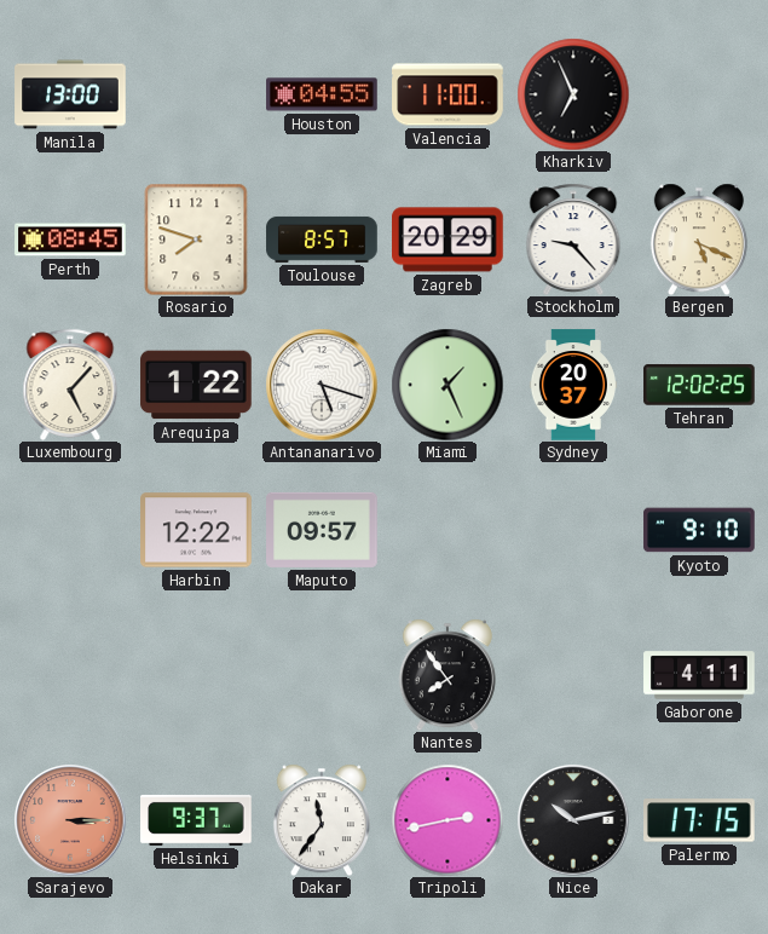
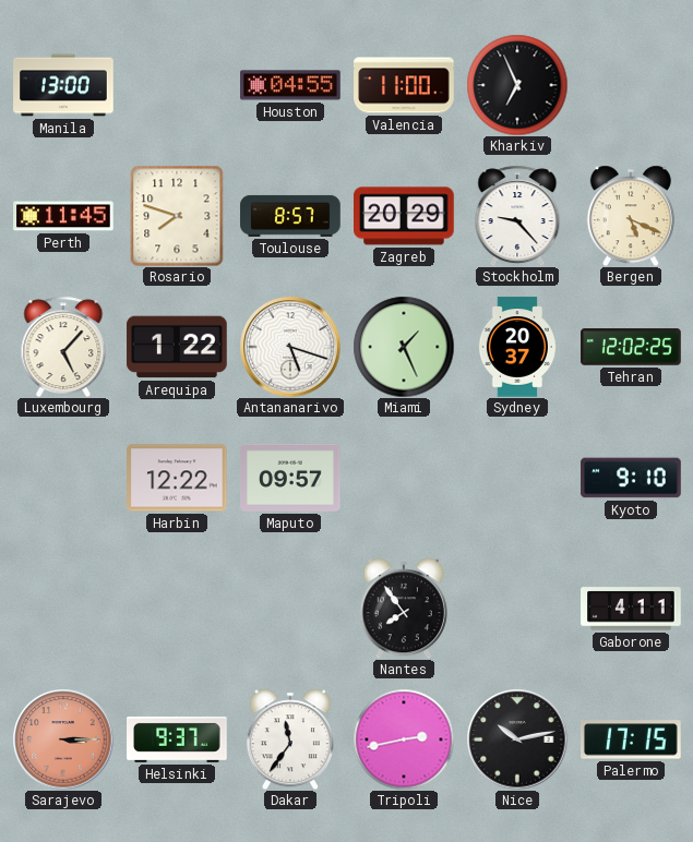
Perth: 08:45 -> 11:45 (63, 216)
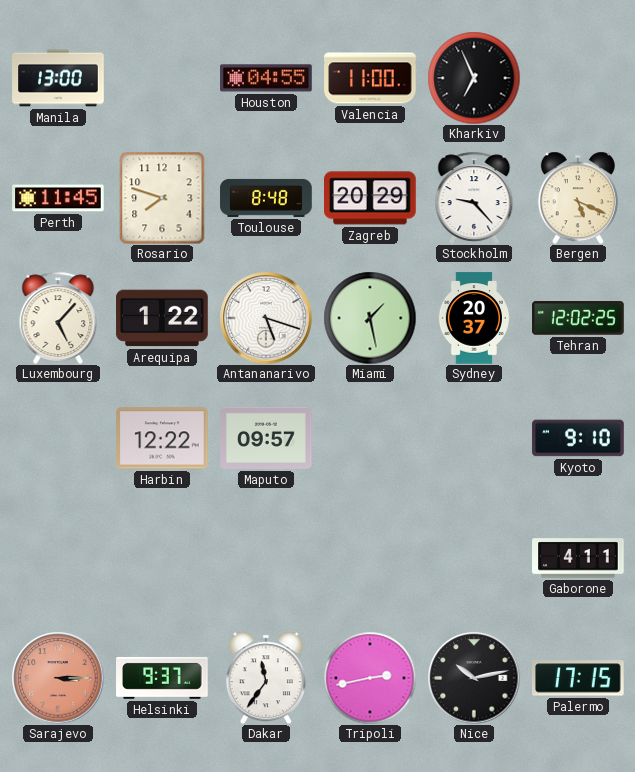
Toulouse: 8:57 -> 8:48 (266, 198)
Miami: 1:26 -> 1:28 (370, 318)
Nantes: 7:54 -> none (404, 609)
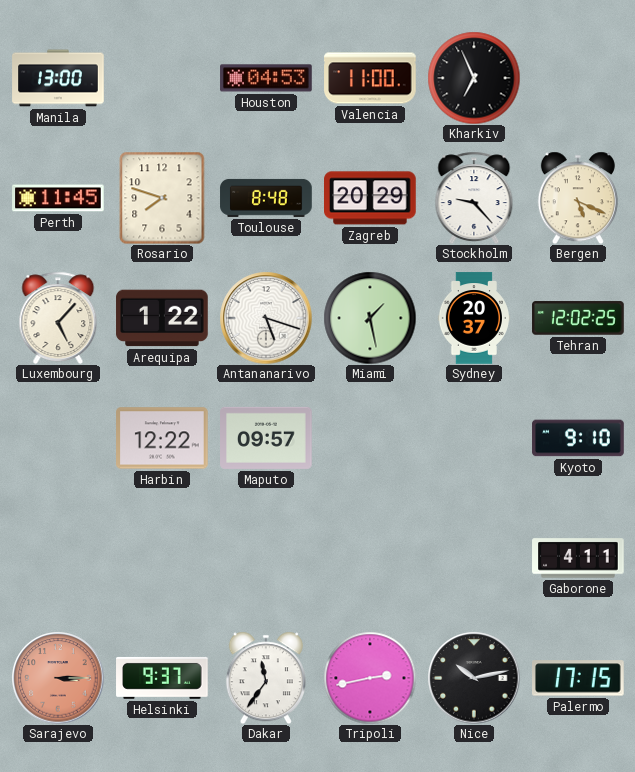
Houston: 04:55 -> 04:53 (266, 78)
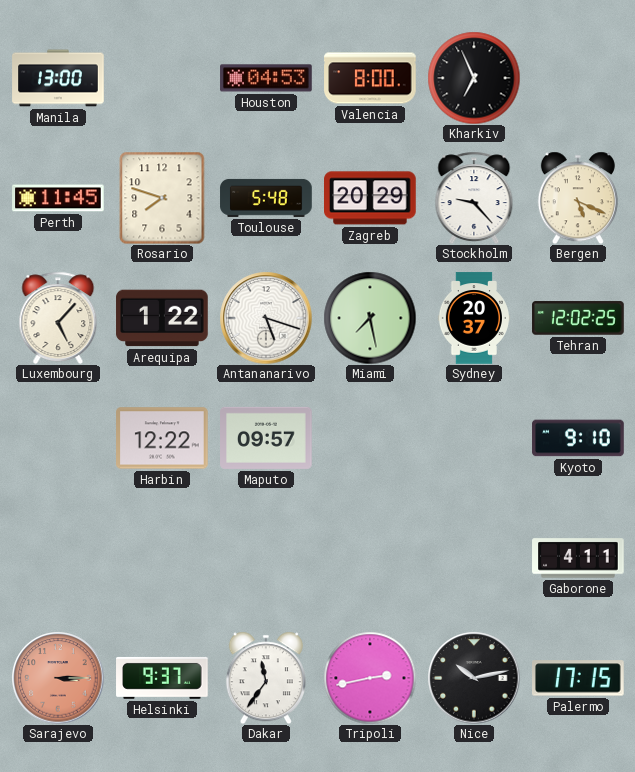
Valencia: 11:00 -> 8:00 (370, 78)
Toulouse: 8:48 -> 5:48 (266, 198)
Miami: 1:28 -> 7:28 (370, 318)
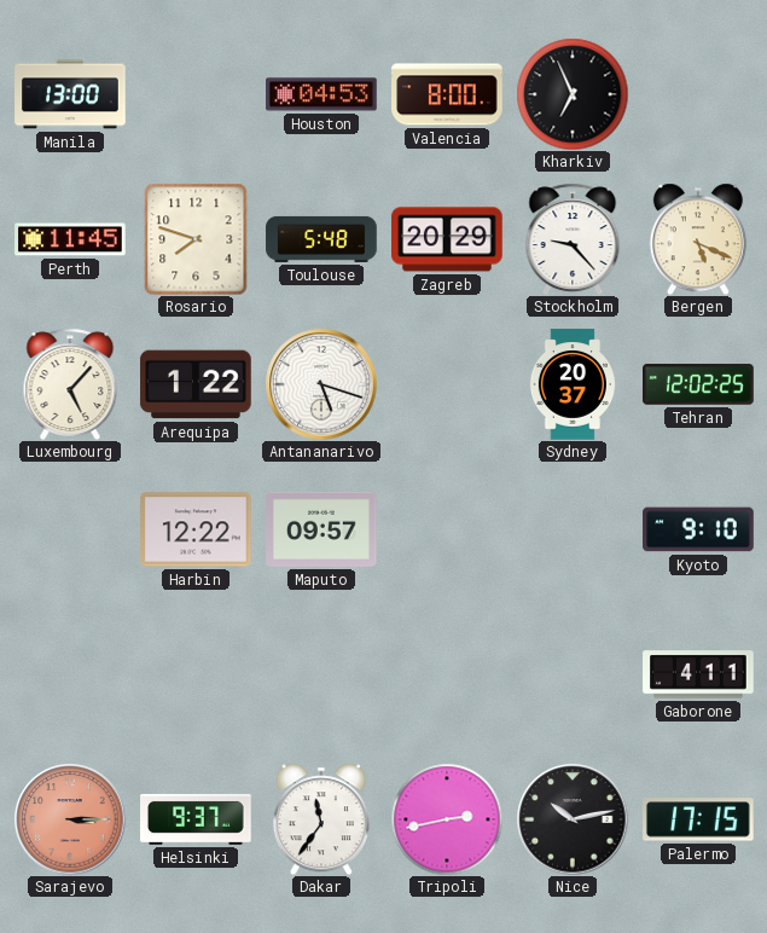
Miami: 7:28 -> none (370, 318)
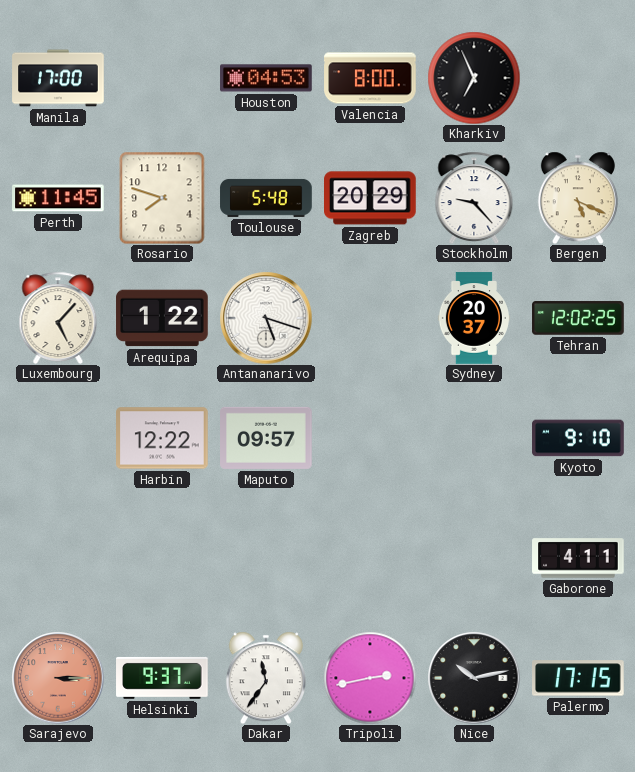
Manila: 13:00 -> 17:00 (58, 78)
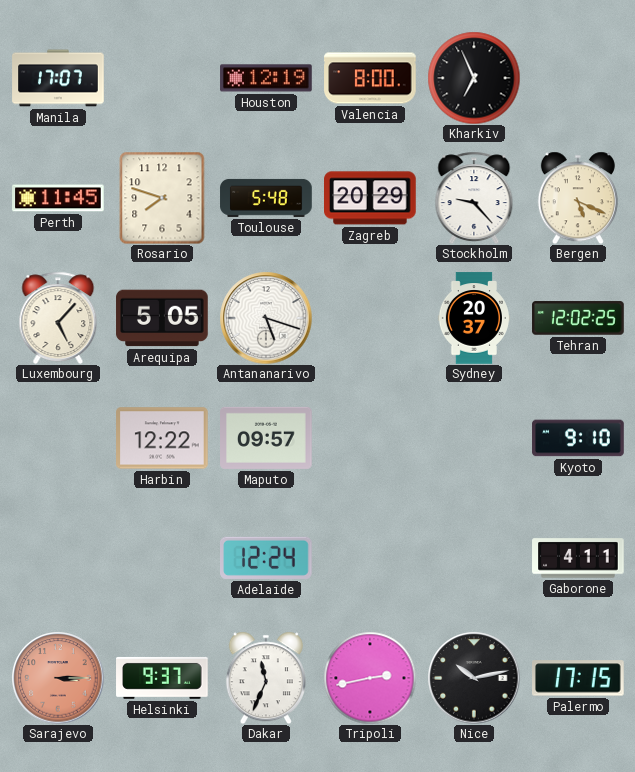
Manila: 17:00 -> 17:07 (58, 78)
Houston: 04:53 -> 12:19 (266, 78)
Arequipa: 1:22 -> 5:05 (162, 318)
Adelaide: none -> 12:24 (267, 558)
Dakar: 11:36 -> 11:34 (266, 678)
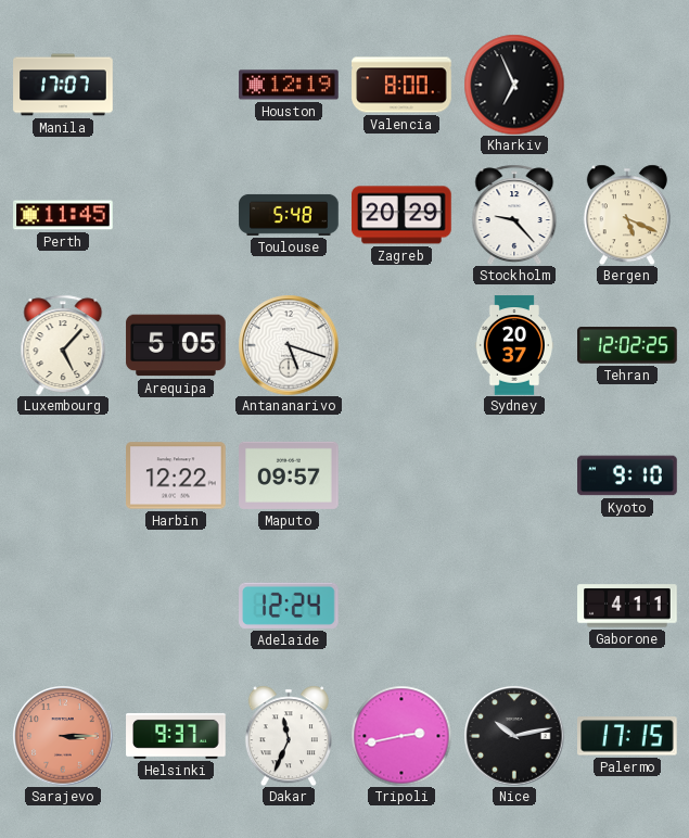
Rosario: 7:48 -> none (162, 198)
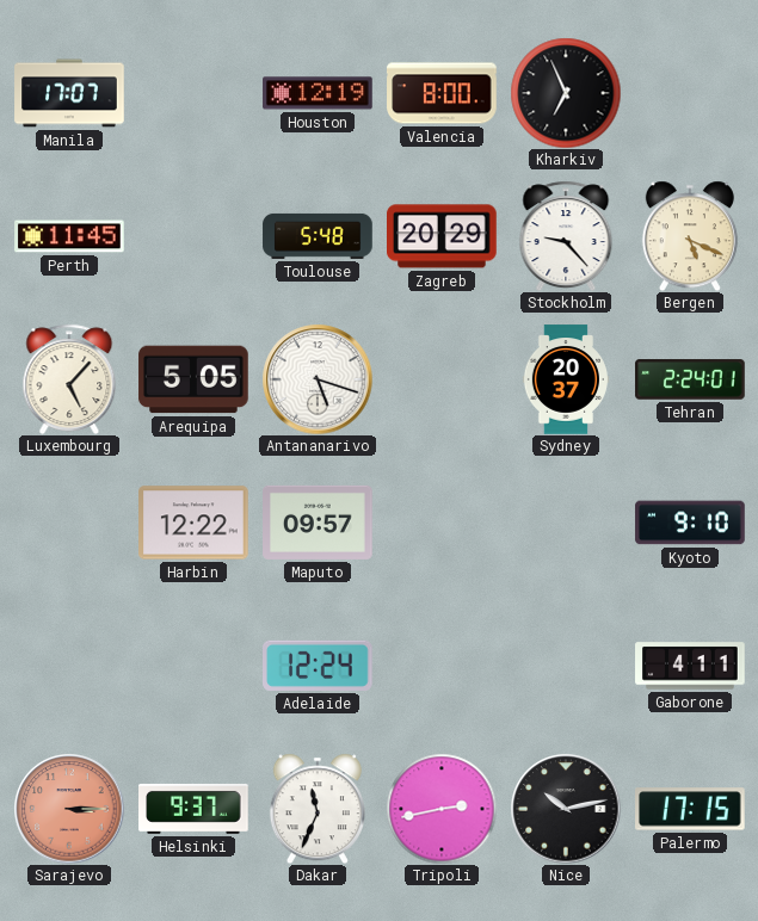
Tehran: 12:02 -> 2:24 (690, 379)
